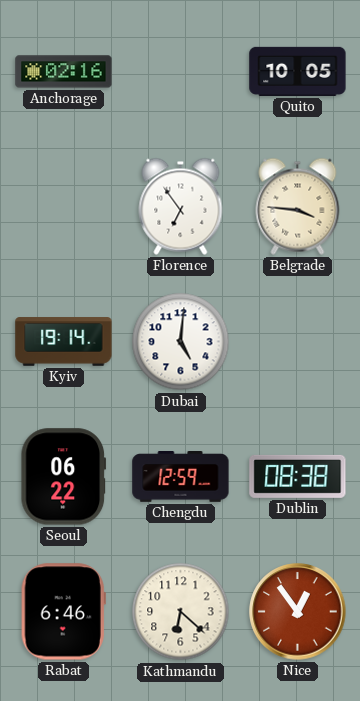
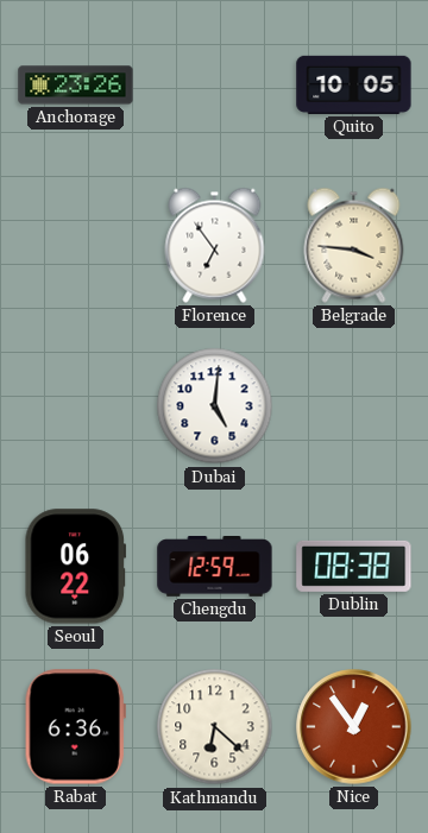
Anchorage: 02:16 -> 23:26 (76, 86)
Kyiv: 19:14 -> none (64, 342)
Rabat: 6:46 -> 6:36 (75, 727)
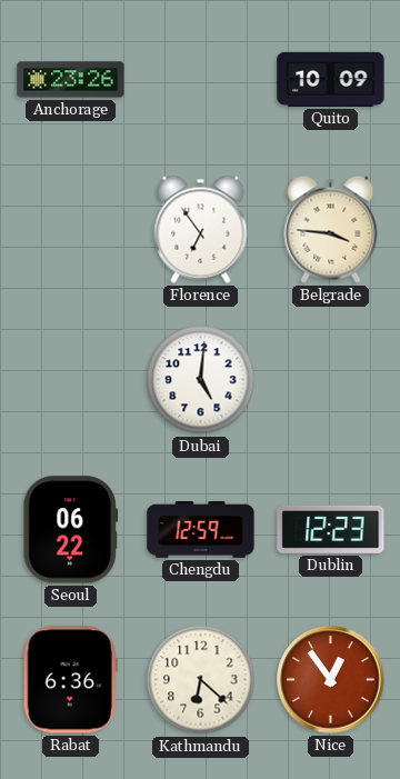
Quito: 10:05 -> 10:09 (331, 79)
Dublin: 08:38 -> 12:23 (331, 529)
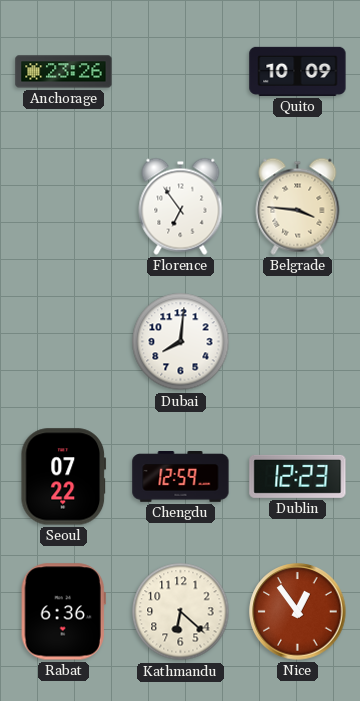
Dubai: 5:01 -> 8:01 (181, 342)
Seoul: 06:22 -> 07:22 (64, 477)
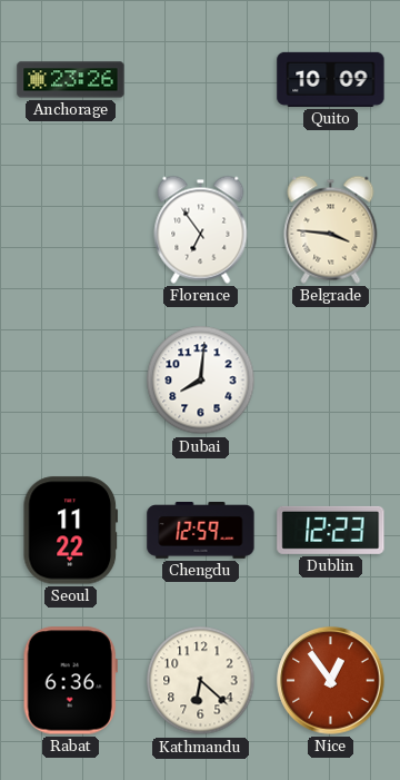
Seoul: 07:22 -> 11:22 (71, 531)
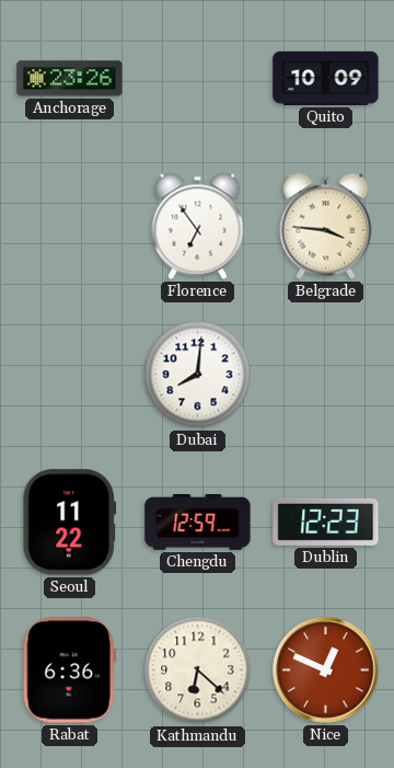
Nice: 12:54 -> 12:49 (326, 670)
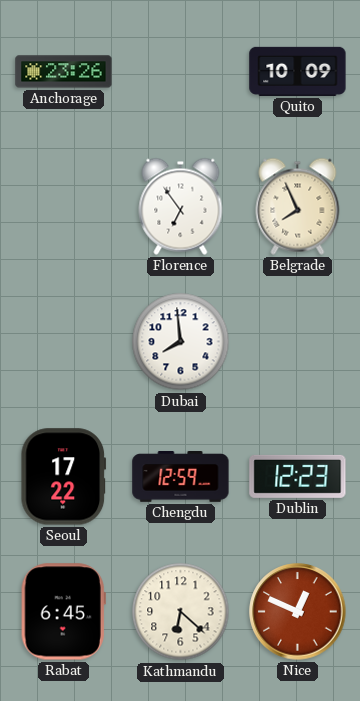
Belgrade: 3:46 -> 7:56 (298, 206)
Dubai: 8:01 -> 7:59 (181, 342)
Seoul: 11:22 -> 17:22 (64, 477)
Rabat: 6:36 -> 6:45 (63, 612)
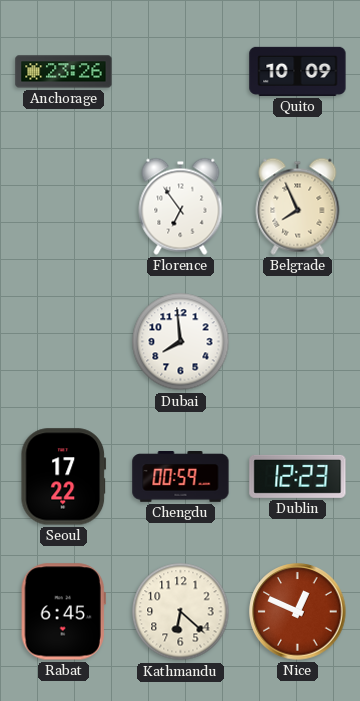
Chengdu: 12:59 -> 00:59 (181, 477)
